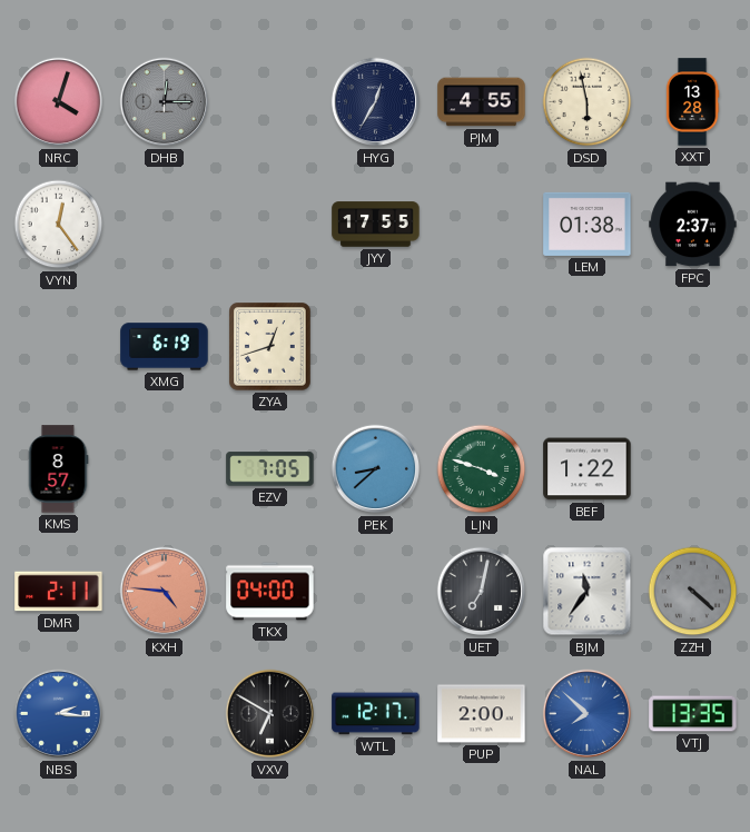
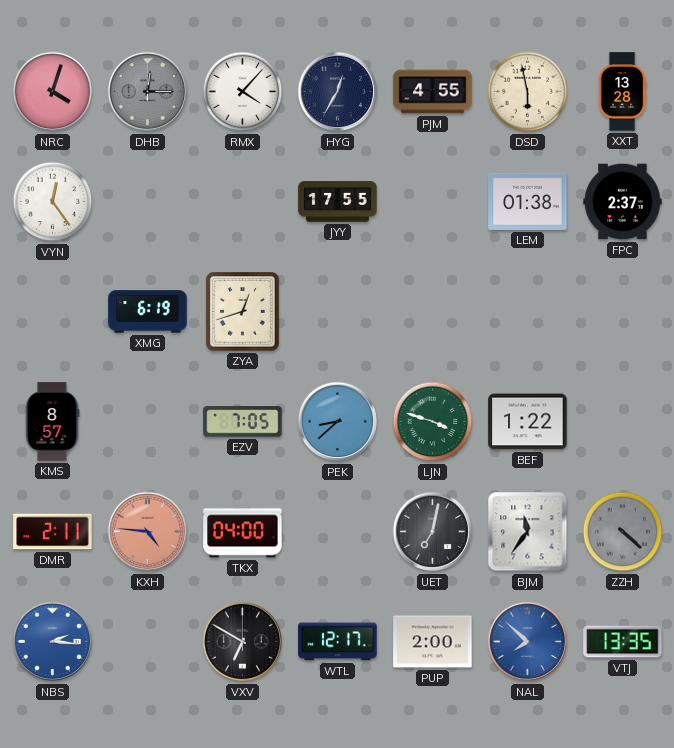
RMX: none -> 4:07 (243, 92)
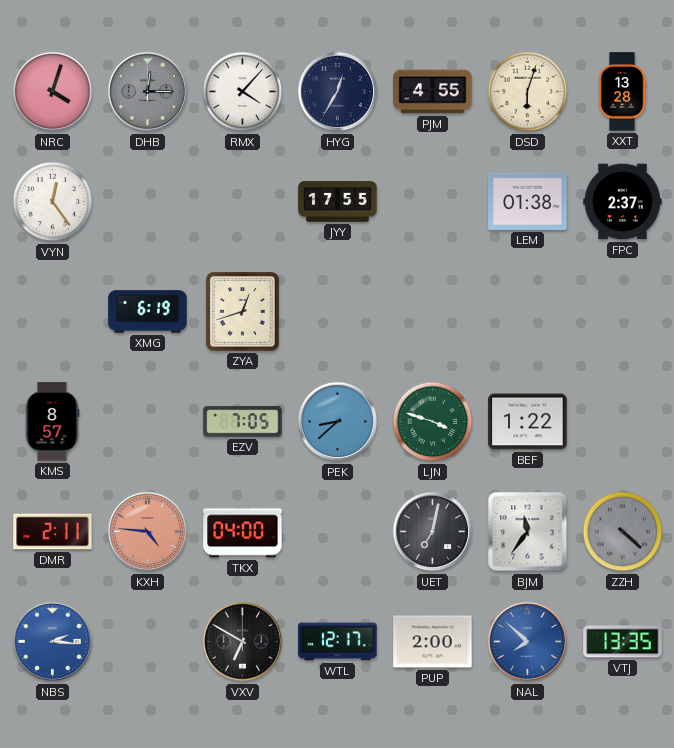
DSD: 5:58 -> 6:03 (528, 92)
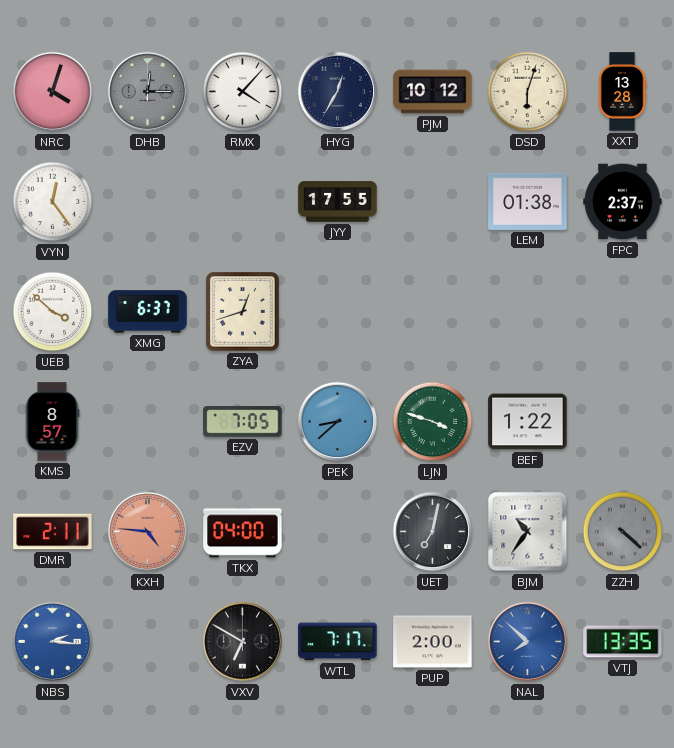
PJM: 4:55 -> 10:12 (433, 92)
UEB: none -> 3:52 (53, 312)
XMG: 6:19 -> 6:37 (148, 312)
BJM: 11:36 -> 10:36 (528, 532)
WTL: 12:17 -> 7:17 (338, 642)
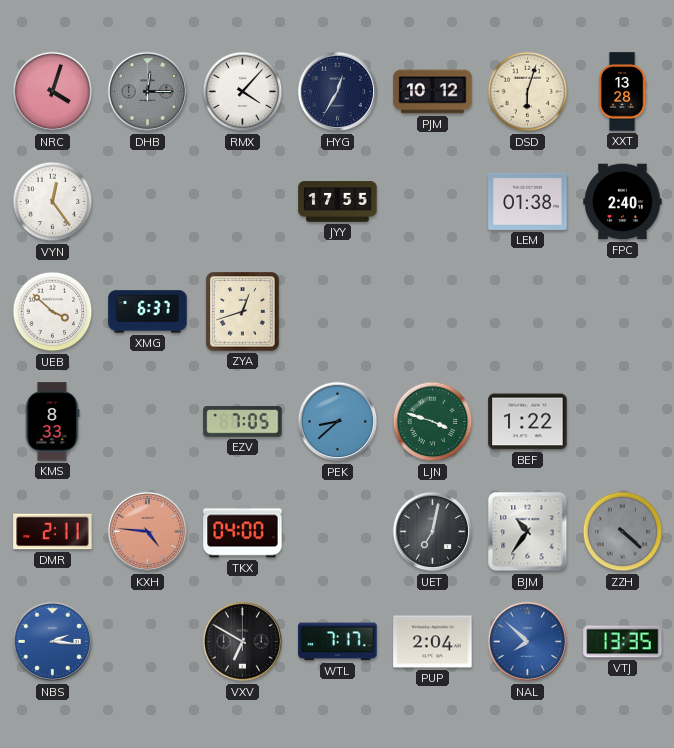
FPC: 2:37 -> 2:40 (623, 202)
KMS: 8:57 -> 8:33 (52, 422)
PUP: 2:00 -> 2:04 (433, 642)
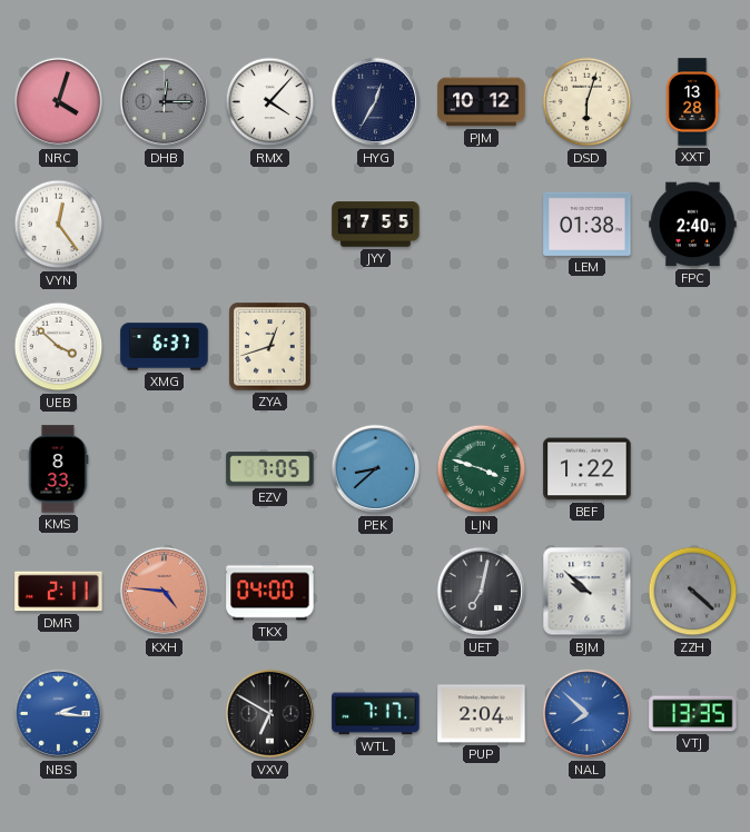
BJM: 10:36 -> 9:52 (588, 592)
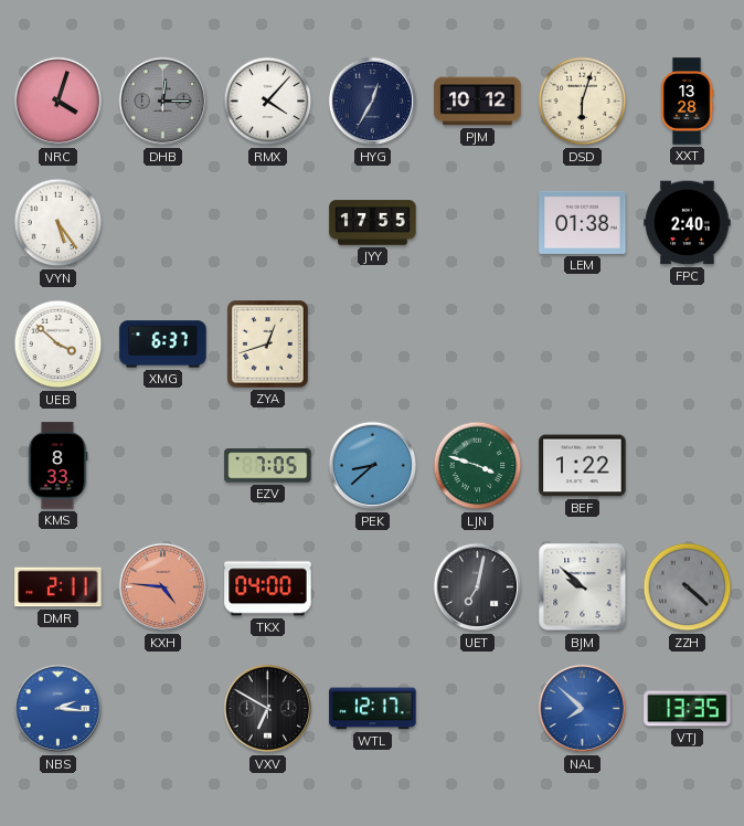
VYN: 12:24 -> 5:24 (59, 223)
WTL: 7:17 -> 12:17 (373, 709)
PUP: 2:04 -> none (482, 714)
